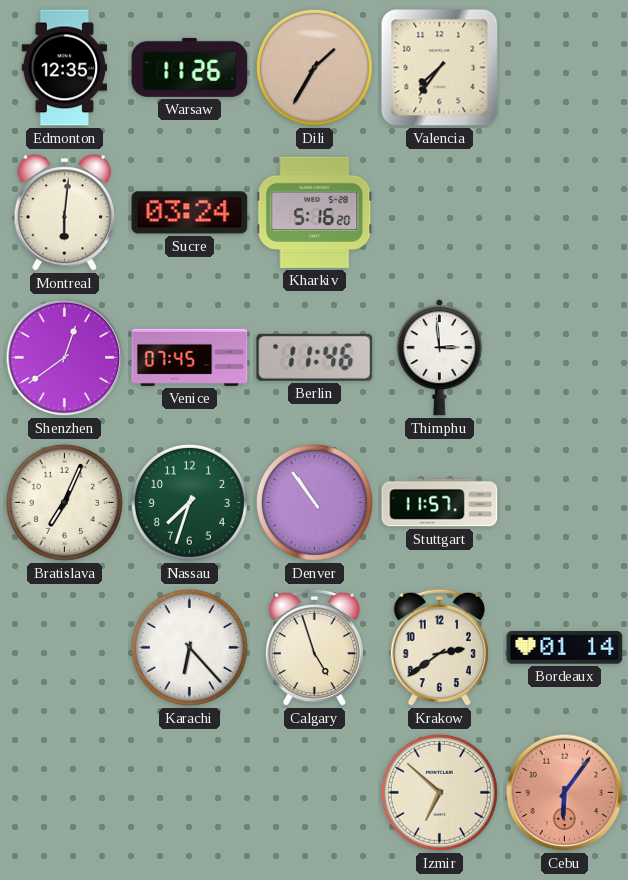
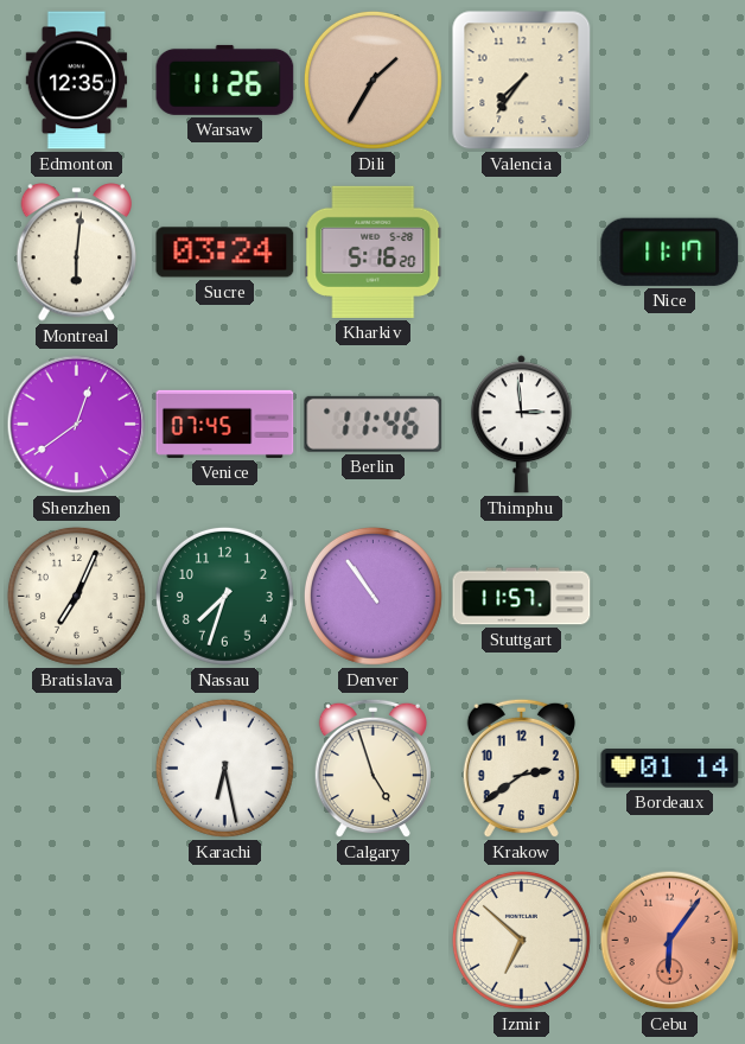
Nice: none -> 11:17 (670, 252)
Karachi: 6:23 -> 6:28 (224, 768)
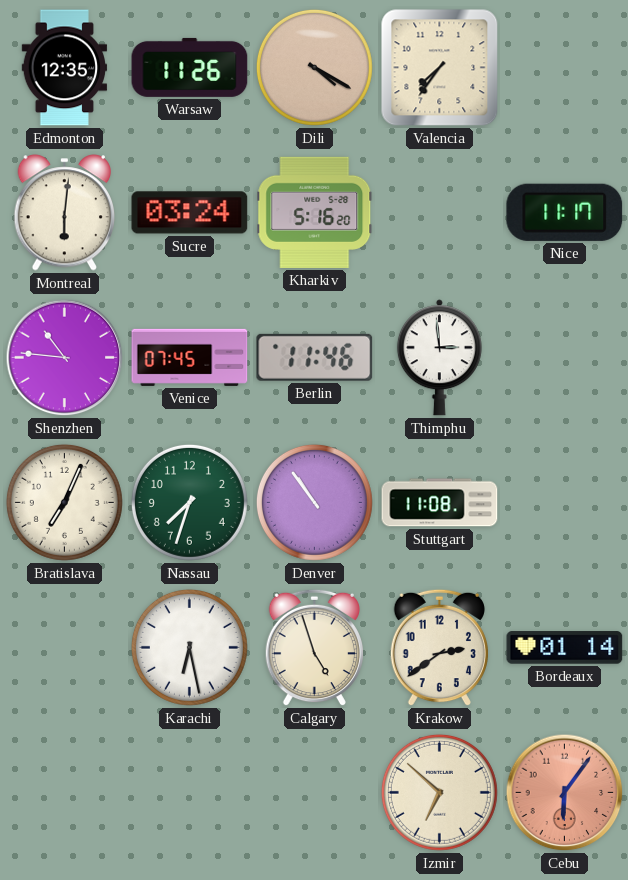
Dili: 1:35 -> 4:20 (314, 67)
Shenzhen: 12:39 -> 10:46 (65, 358)
Stuttgart: 11:57 -> 11:08 (440, 503)
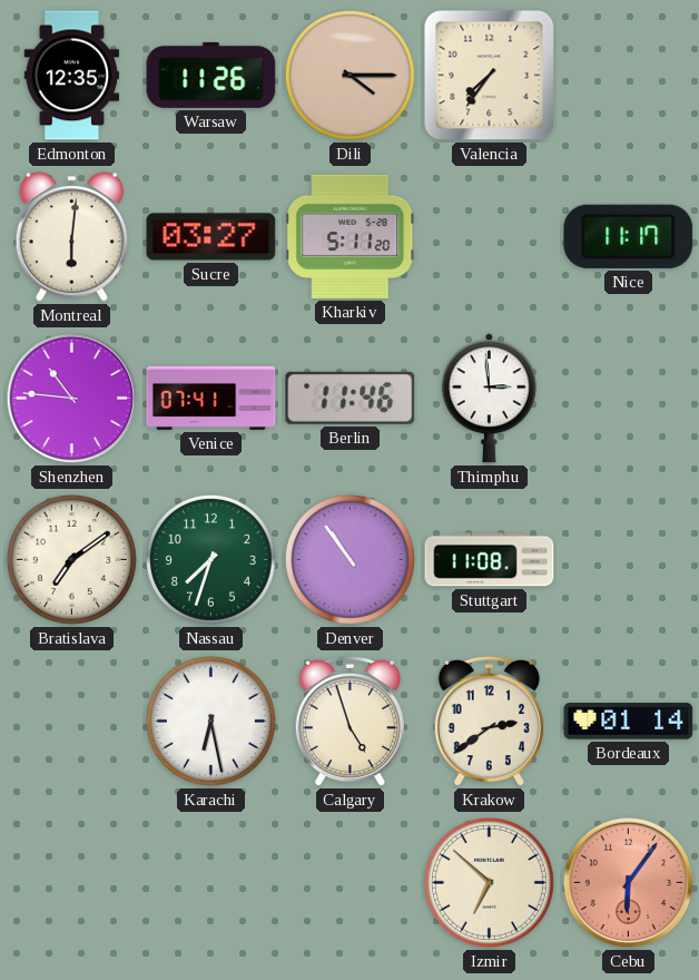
Dili: 4:20 -> 4:15 (349, 75)
Sucre: 03:24 -> 03:27 (211, 237)
Kharkiv: 5:16 -> 5:11 (351, 236)
Venice: 07:45 -> 07:41 (211, 398)
Bratislava: 7:04 -> 7:09 (71, 559)
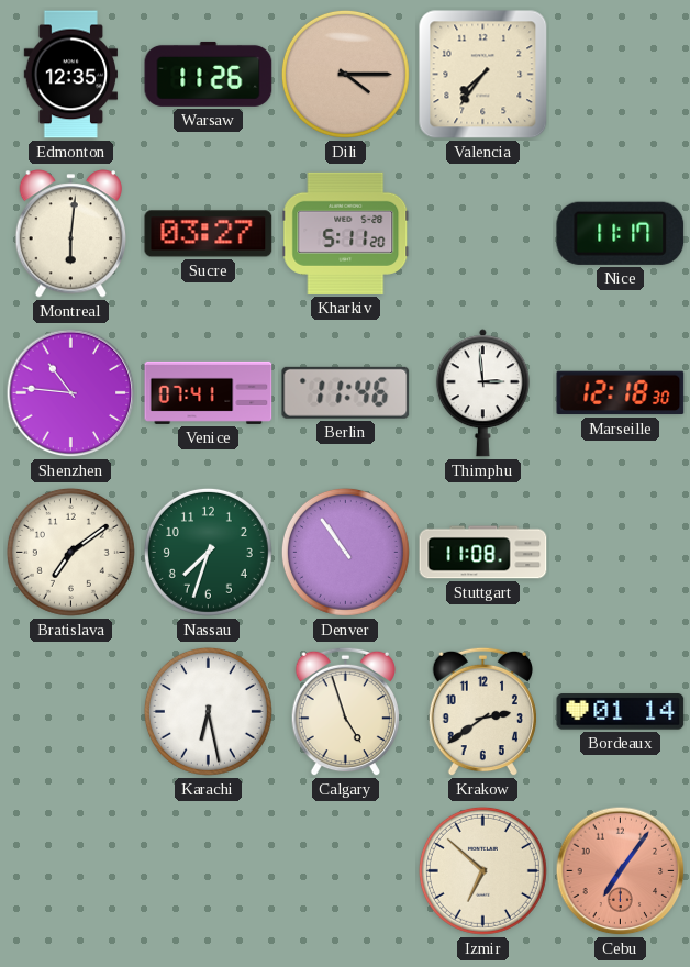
Marseille: none -> 12:18 (621, 393)
Cebu: 6:06 -> 7:06 (621, 871)
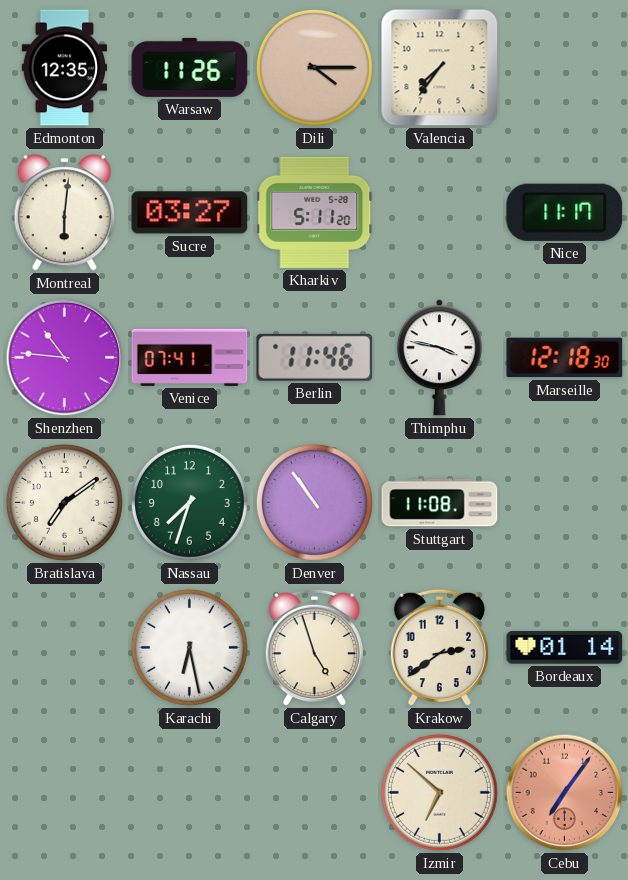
Thimphu: 2:59 -> 3:47 (439, 358)
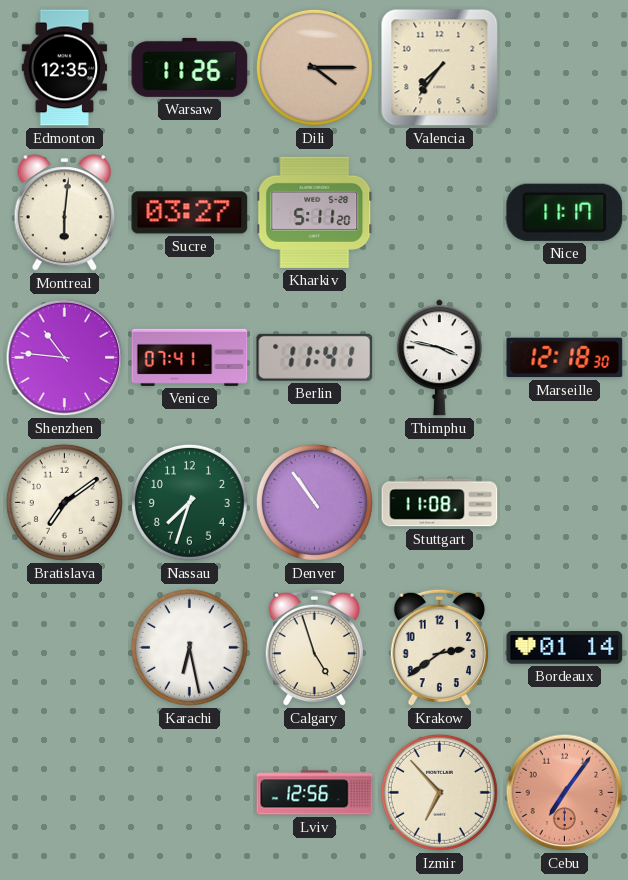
Berlin: 11:46 -> 11:41 (315, 357)
Lviv: none -> 12:56 (315, 793)
Izmir: 6:52 -> 6:53 (439, 792)
